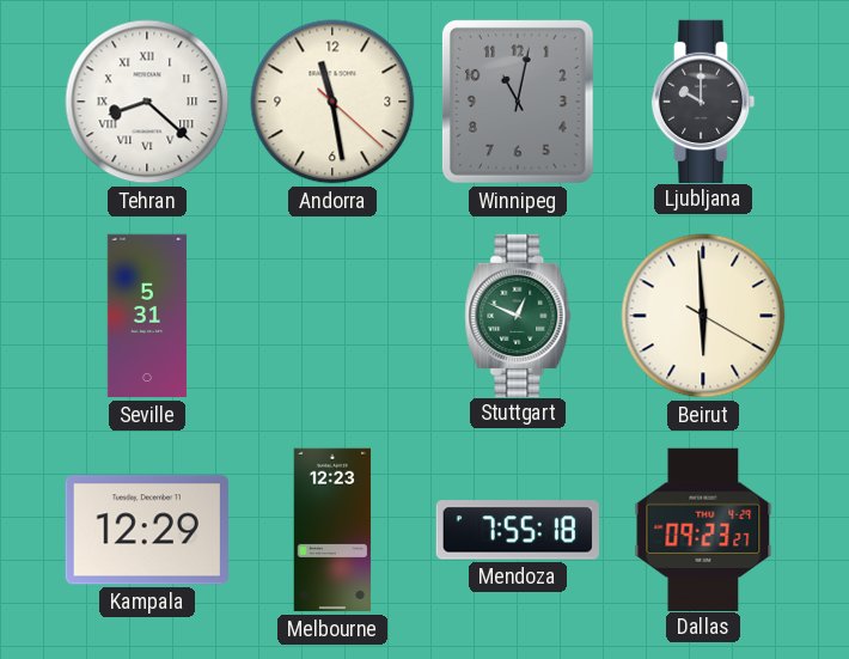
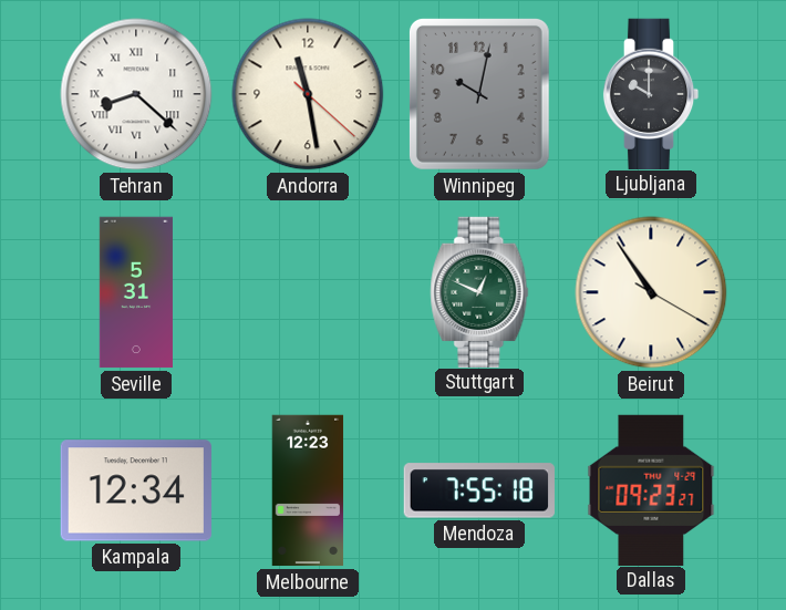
Winnipeg: 11:02 -> 10:02 (479, 94)
Beirut: 5:59 -> 10:54 (651, 292)
Kampala: 12:29 -> 12:34 (136, 490)
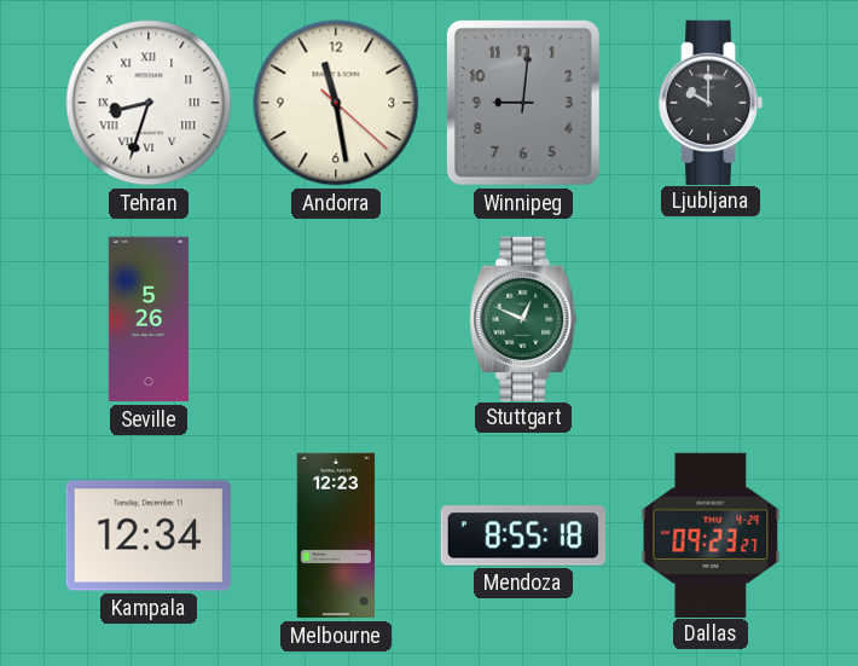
Tehran: 8:22 -> 8:33 (149, 103)
Winnipeg: 10:02 -> 9:01 (523, 103)
Seville: 5:31 -> 5:26 (149, 319)
Beirut: 10:54 -> none (651, 292)
Mendoza: 7:55 -> 8:55 (523, 535)
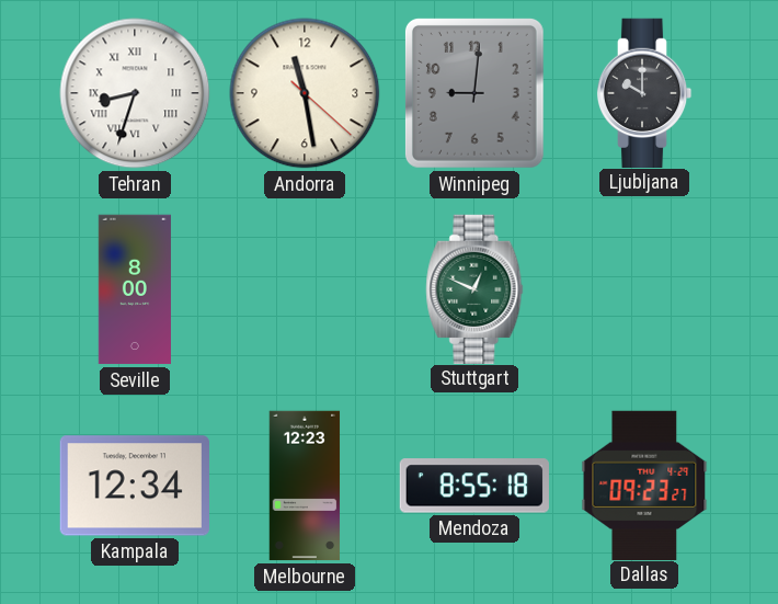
Seville: 5:26 -> 8:00 (135, 289)
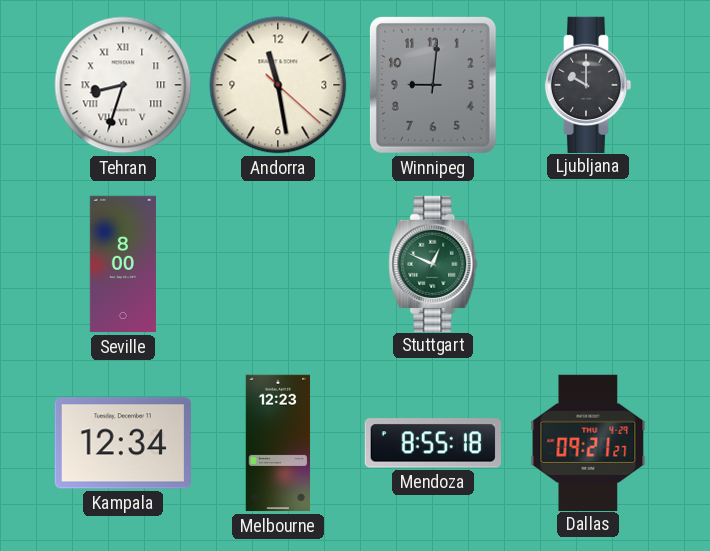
Dallas: 09:23 -> 09:21 (588, 442)
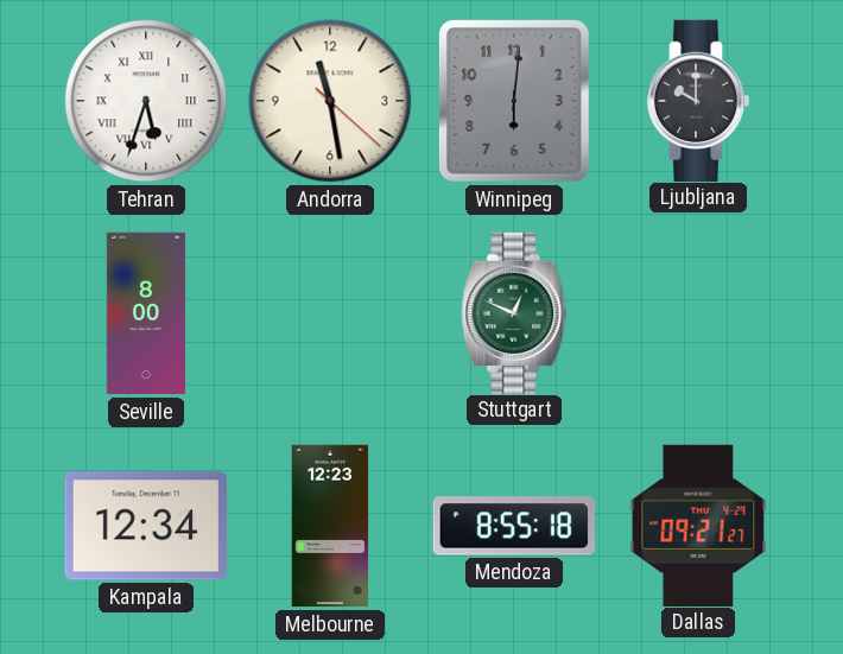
Tehran: 8:33 -> 5:33 (146, 101)
Winnipeg: 9:01 -> 6:01 (514, 101)
